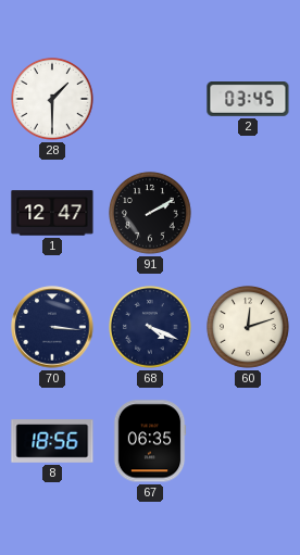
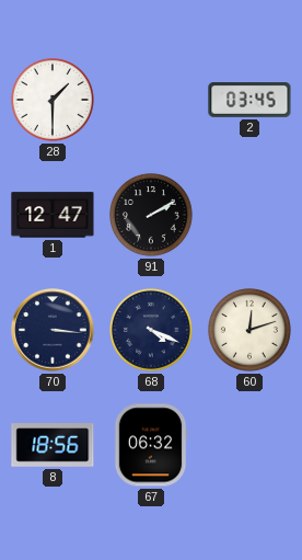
67: 06:35 -> 06:32 (151, 445)
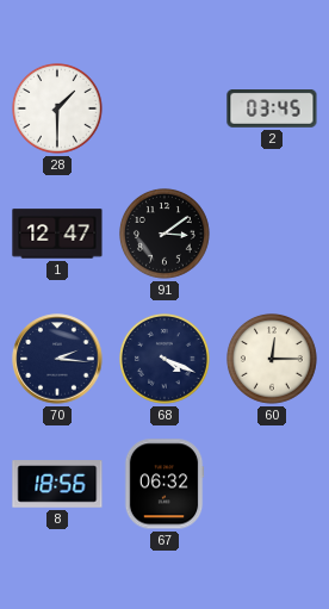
91: 2:10 -> 3:09 (166, 235)
70: 3:16 -> 2:16 (57, 359)
60: 12:12 -> 12:15 (273, 360)
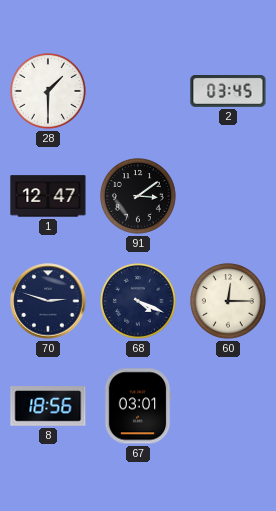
70: 2:16 -> 2:48 (48, 301)
67: 06:32 -> 03:01 (138, 406)
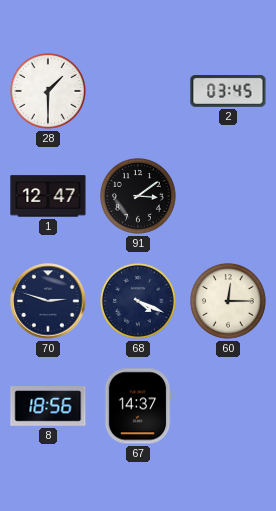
67: 03:01 -> 14:37 (138, 406)
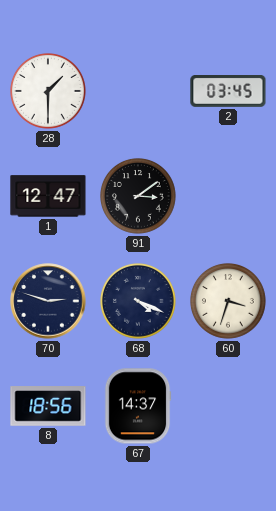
60: 12:15 -> 3:33 (229, 302)
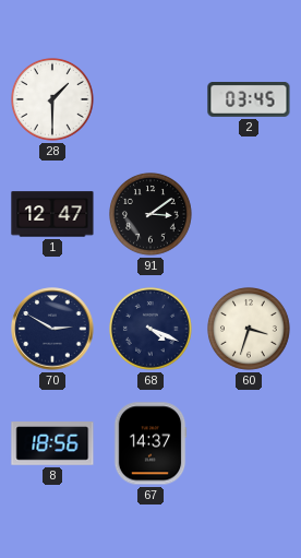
70: 2:48 -> 2:50 (52, 329)
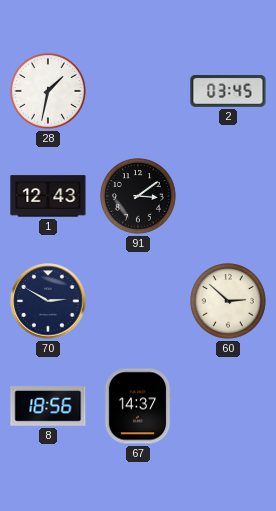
28: 1:30 -> 1:32 (49, 92)
1: 12:47 -> 12:43 (48, 196)
68: 4:19 -> none (152, 330)
60: 3:33 -> 2:52 (229, 302)
